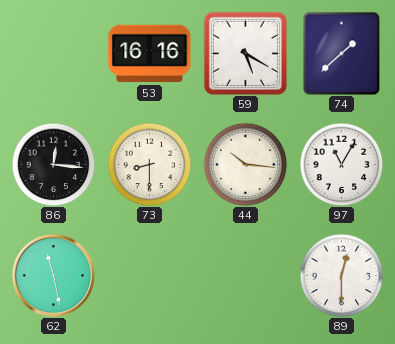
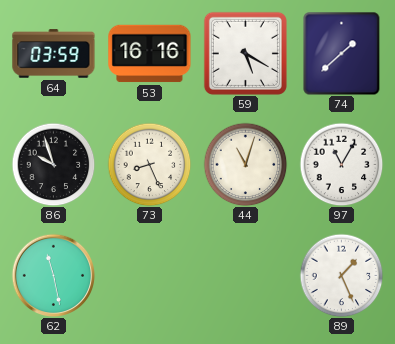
64: none -> 03:59 (54, 54)
86: 12:16 -> 9:57 (53, 164)
73: 8:30 -> 8:26 (149, 164)
44: 10:16 -> 11:03 (245, 164)
89: 12:30 -> 1:26 (341, 275)
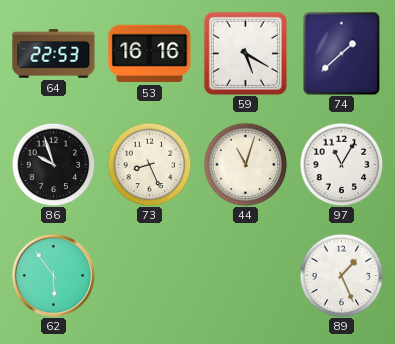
64: 03:59 -> 22:53 (54, 54)
62: 11:28 -> 5:54 (53, 275)
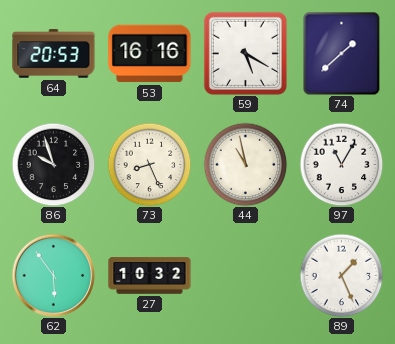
64: 22:53 -> 20:53 (54, 54)
44: 11:03 -> 10:58 (245, 164)
27: none -> 10:32 (150, 276)
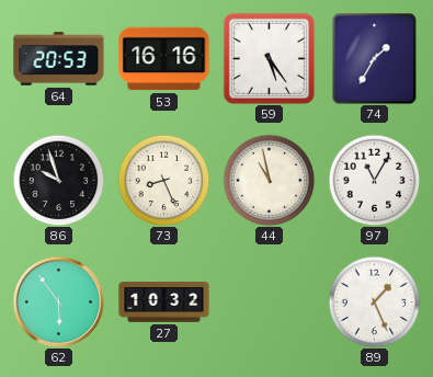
59: 5:20 -> 5:24 (269, 58)
74: 1:38 -> 1:35 (375, 58)
